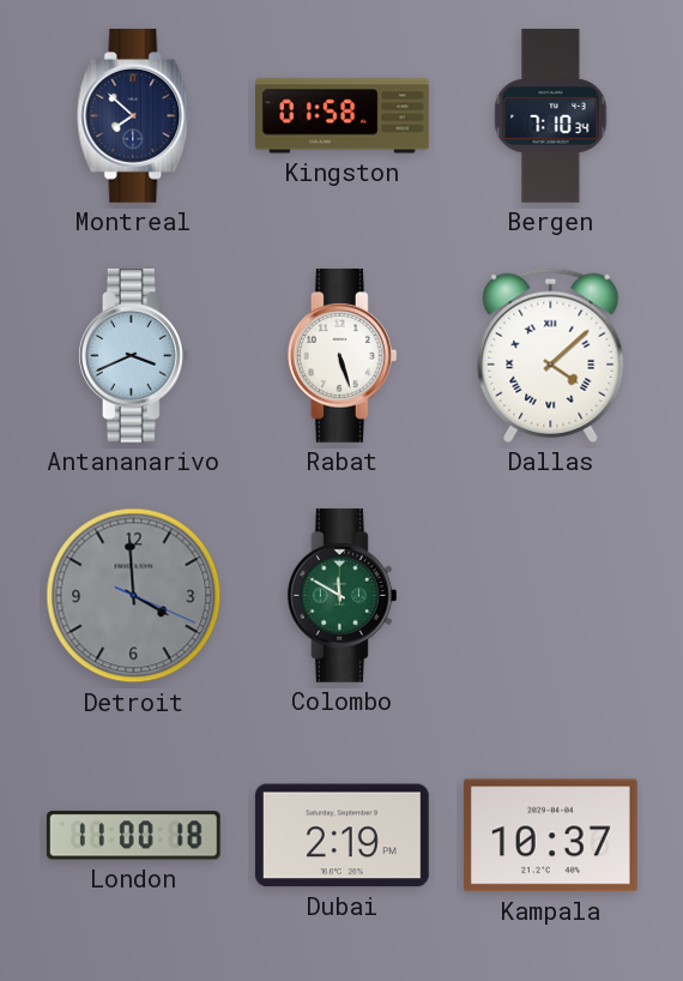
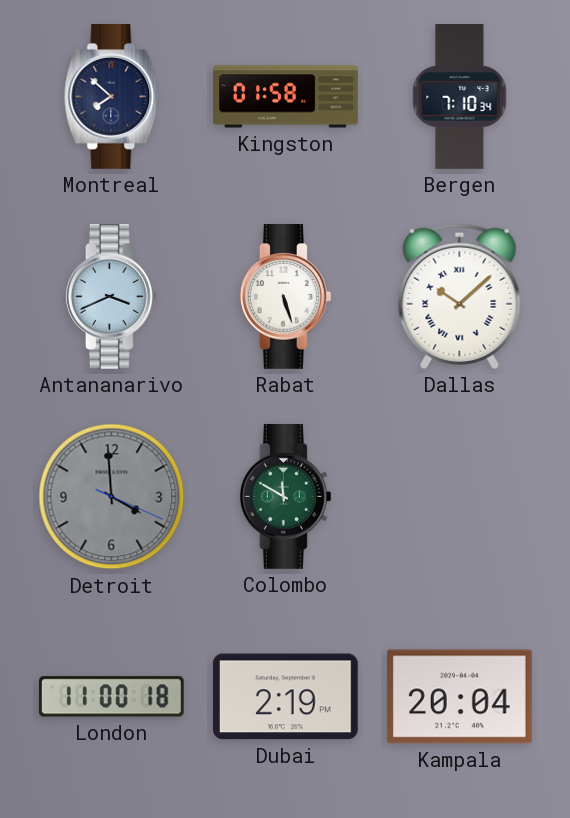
Dallas: 4:08 -> 10:08 (460, 296)
Kampala: 10:37 -> 20:04 (459, 697)
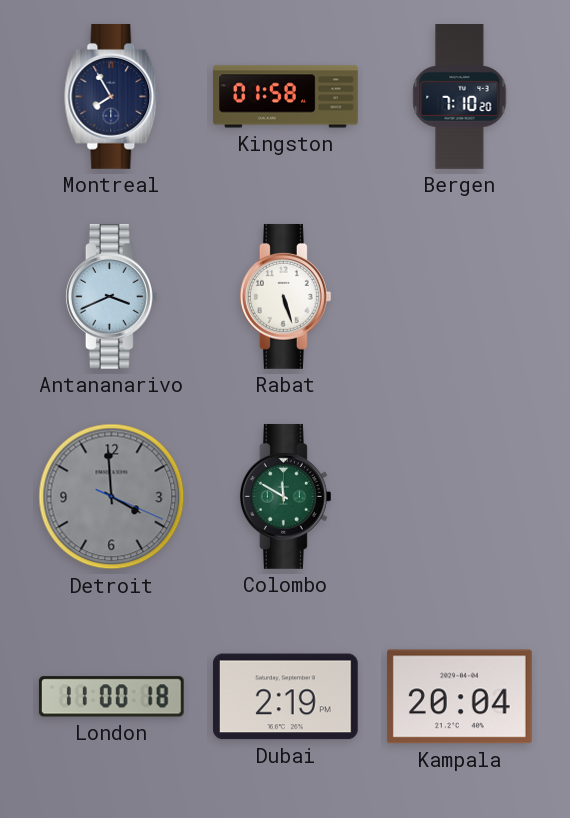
Montreal: 7:52 -> 7:55 (112, 96)
Bergen: 7:10:34 -> 7:10:20 (460, 97)
Dallas: 10:08 -> none (460, 296)
